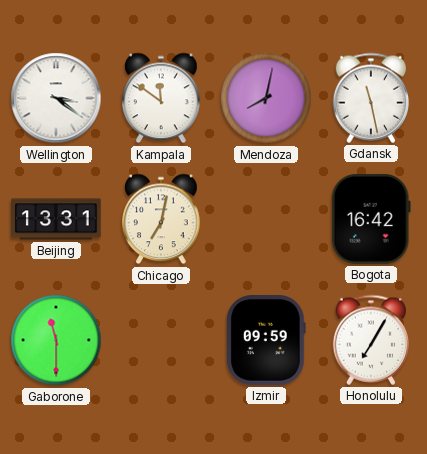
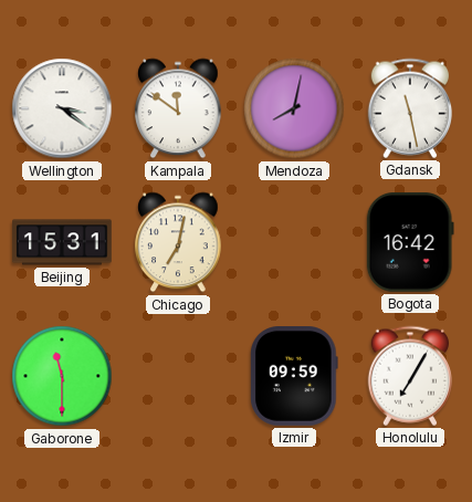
Beijing: 13:31 -> 15:31 (63, 242)
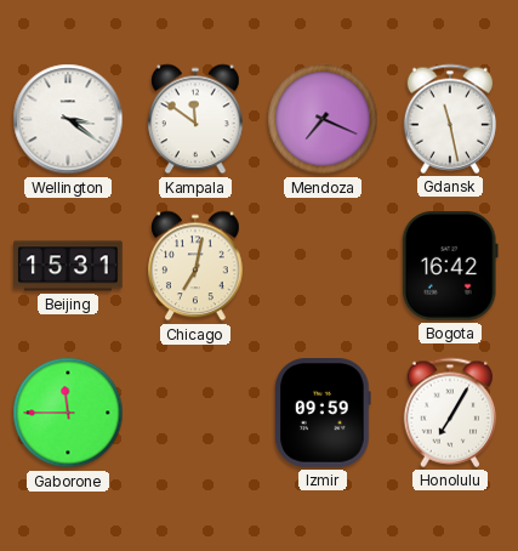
Mendoza: 8:02 -> 7:19 (323, 119)
Gaborone: 11:30 -> 11:45 (68, 413)
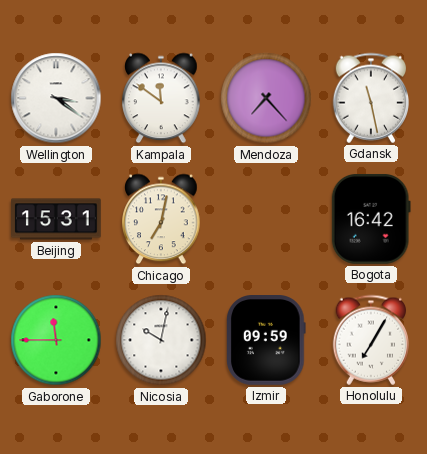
Mendoza: 7:19 -> 7:23 (266, 98)
Nicosia: none -> 10:02 (161, 340)
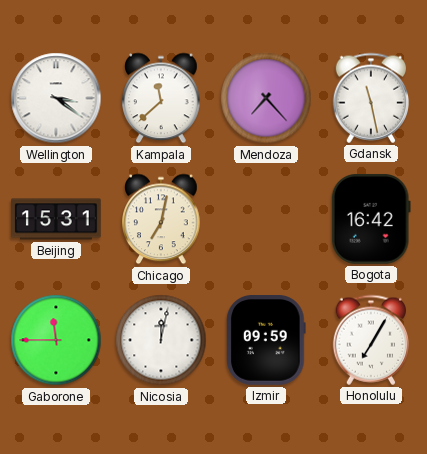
Kampala: 11:51 -> 11:38 (161, 98)
Nicosia: 10:02 -> 12:02 (161, 340)
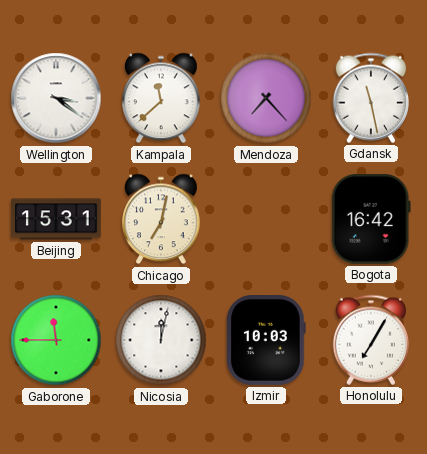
Izmir: 09:59 -> 10:03 (266, 341)
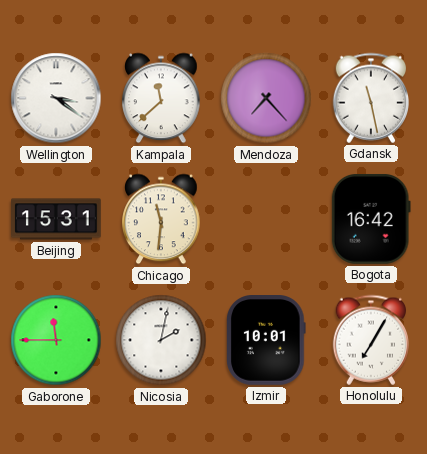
Chicago: 7:02 -> 11:31 (161, 219)
Nicosia: 12:02 -> 2:02 (161, 340)
Izmir: 10:03 -> 10:01 (266, 341)
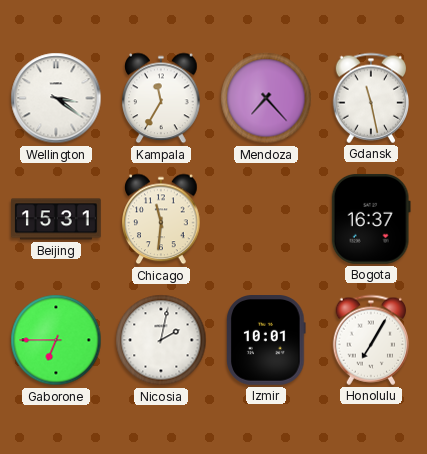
Kampala: 11:38 -> 11:35 (161, 98)
Bogota: 16:42 -> 16:37 (371, 219)
Gaborone: 11:45 -> 6:45 (56, 340)
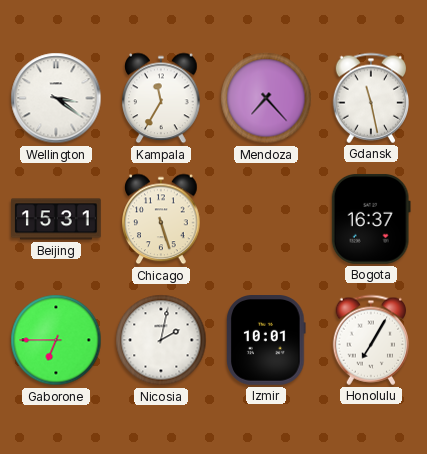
Chicago: 11:31 -> 5:27 (161, 219)
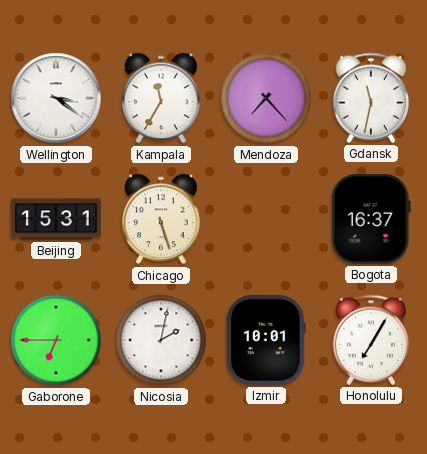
Gdansk: 11:28 -> 11:32 (370, 98)
